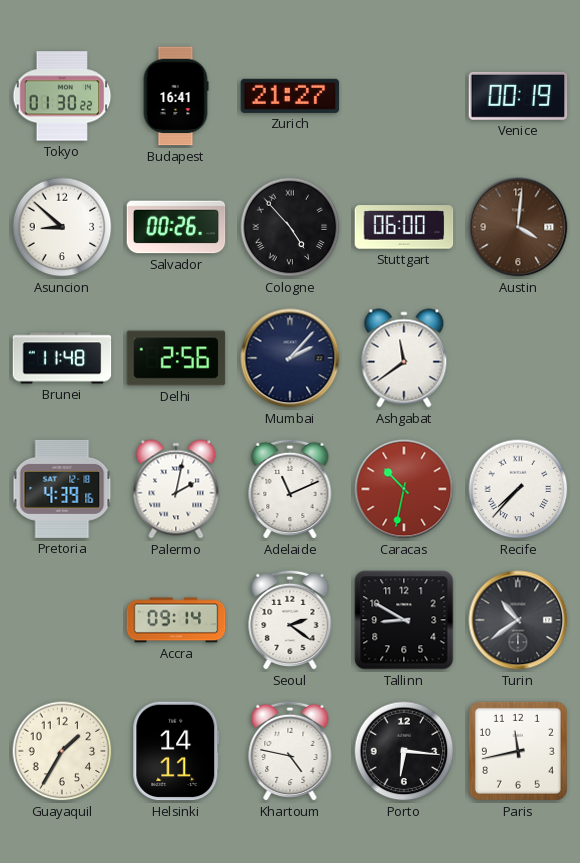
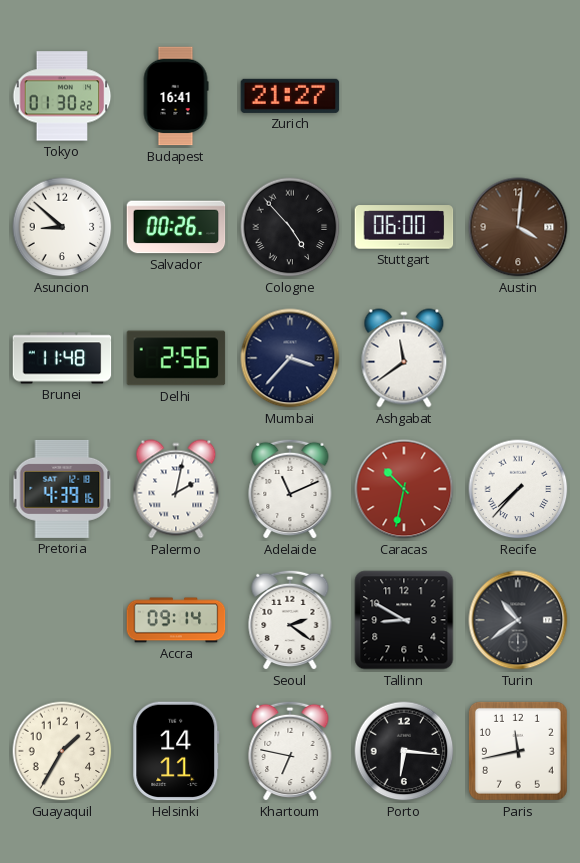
Venice: 00:19 -> none (518, 96)
Mumbai: 2:07 -> 3:37 (290, 358)
Khartoum: 4:47 -> 6:47 (290, 751)
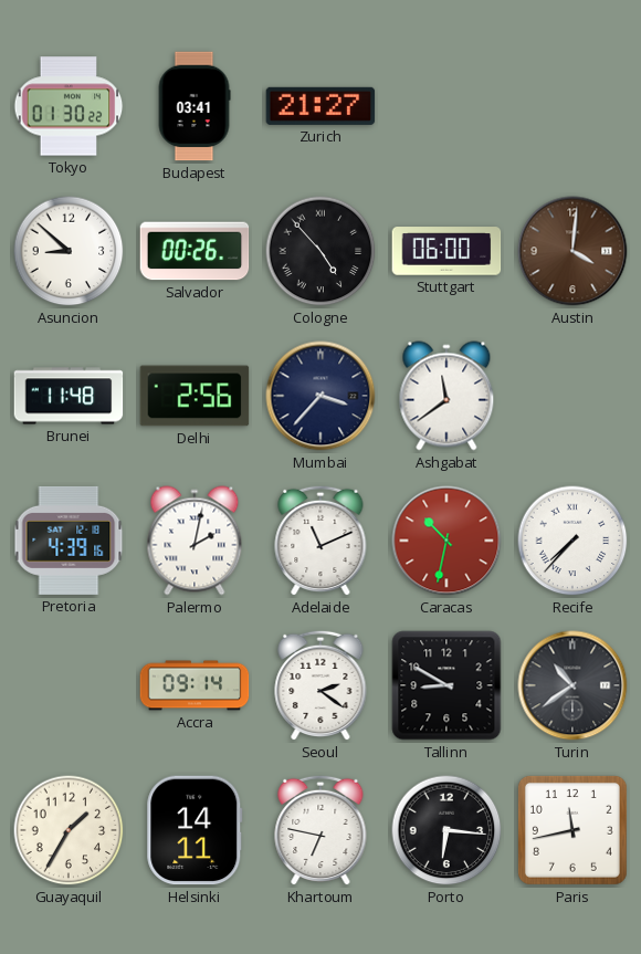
Budapest: 16:41 -> 03:41 (195, 106)
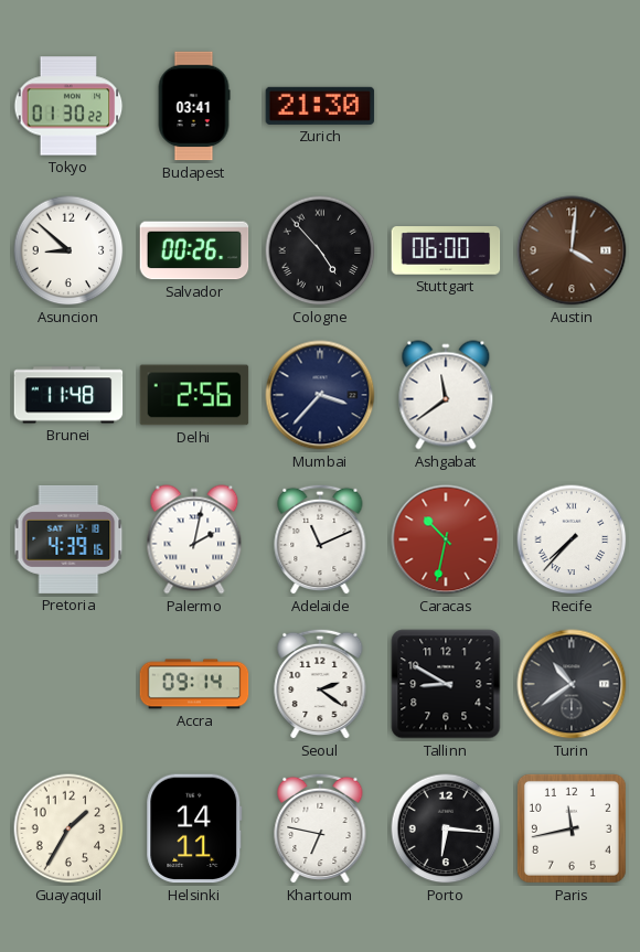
Zurich: 21:27 -> 21:30 (320, 106)
